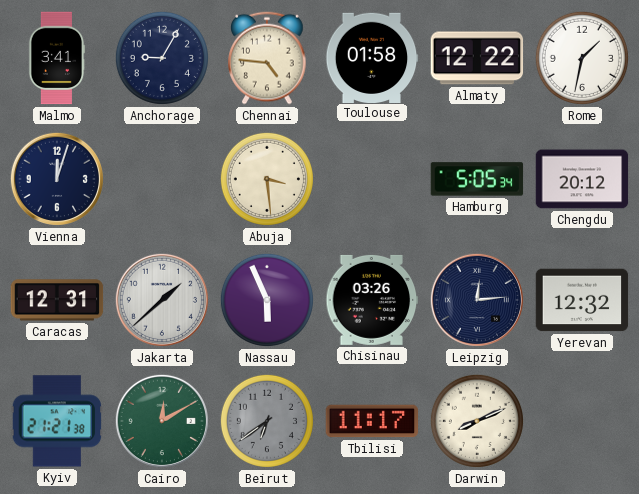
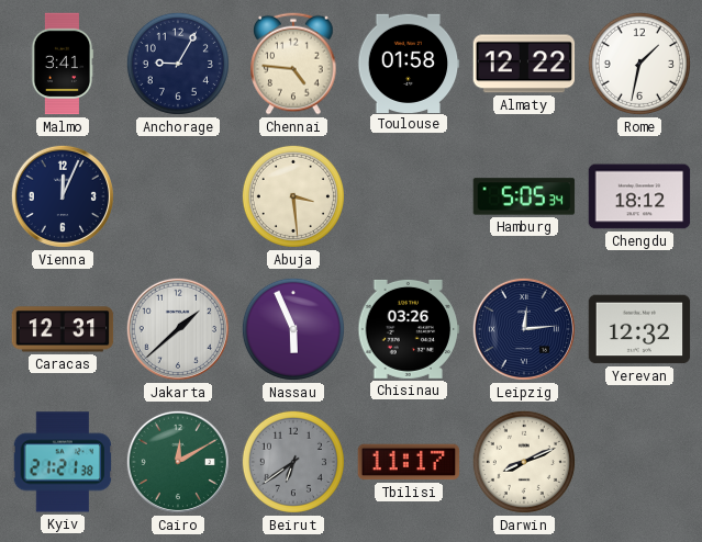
Vienna: 12:03 -> 12:04 (63, 196)
Chengdu: 20:12 -> 18:12 (639, 196)
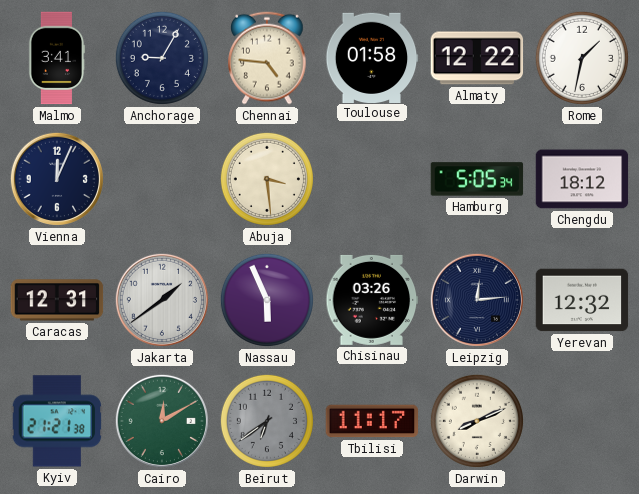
Jakarta: 1:38 -> 1:39 (162, 300)
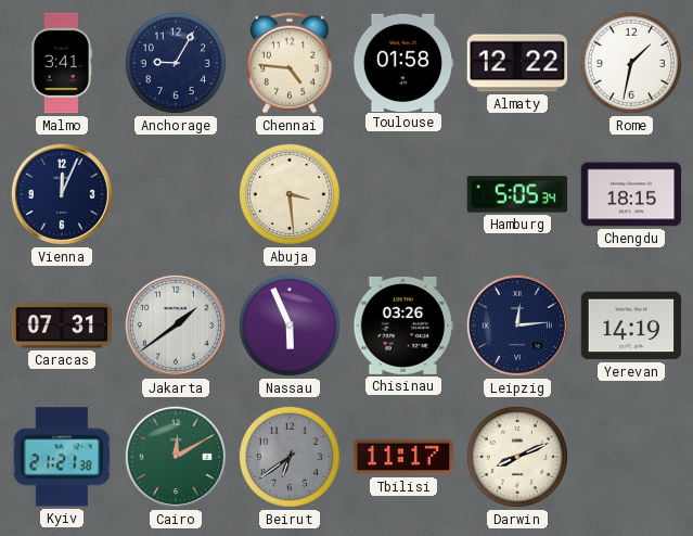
Chengdu: 18:12 -> 18:15 (631, 194)
Caracas: 12:31 -> 07:31 (62, 326)
Yerevan: 12:32 -> 14:19 (631, 326)
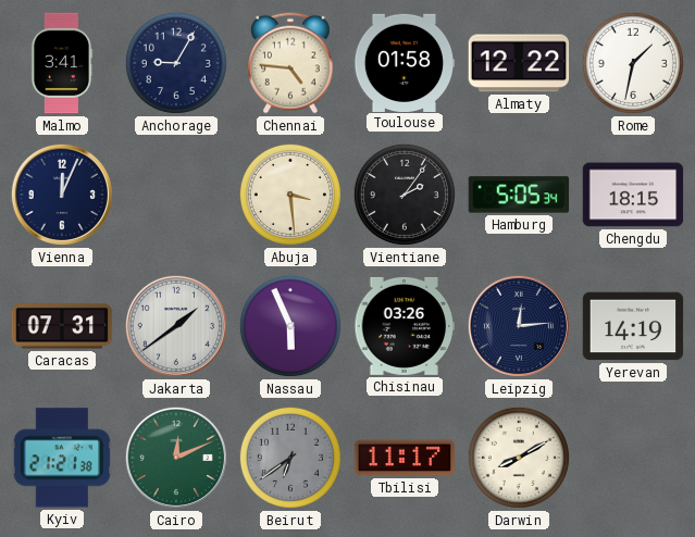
Vientiane: none -> 2:06 (405, 195)
Cairo: 12:10 -> 12:11 (176, 458)
Darwin: 8:11 -> 8:10 (519, 458)
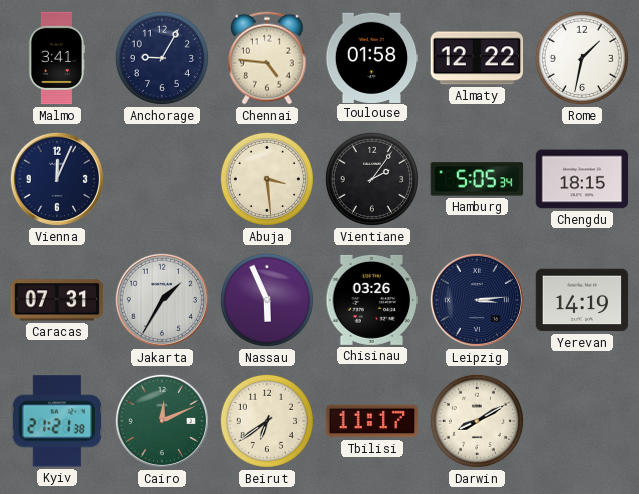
Jakarta: 1:39 -> 1:35 (162, 300)
Leipzig: 12:14 -> 3:14 (477, 300)
Beirut dial: grey -> cream (267, 421)
